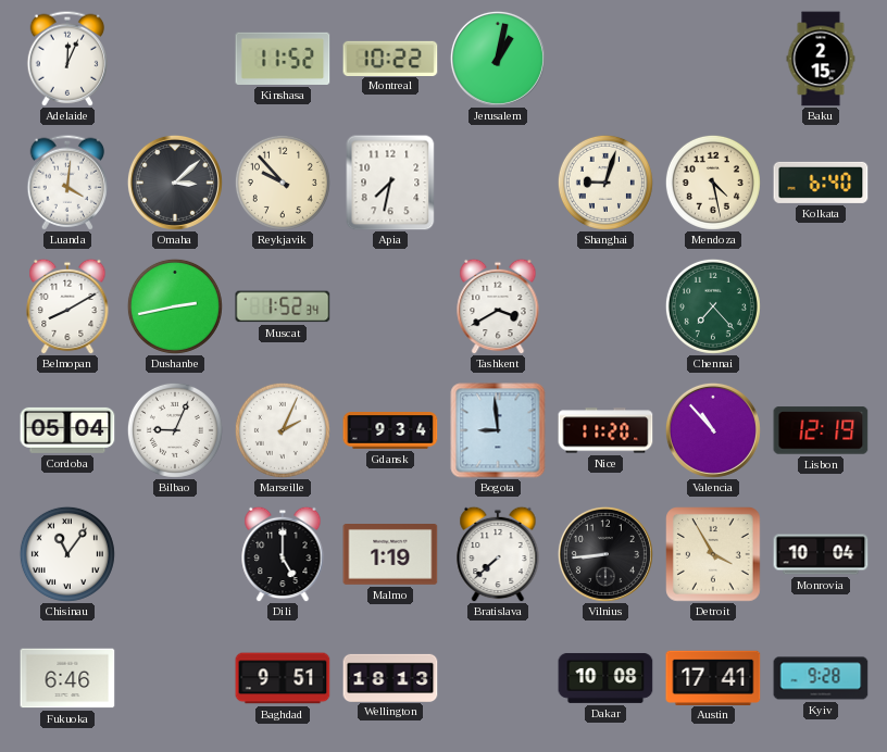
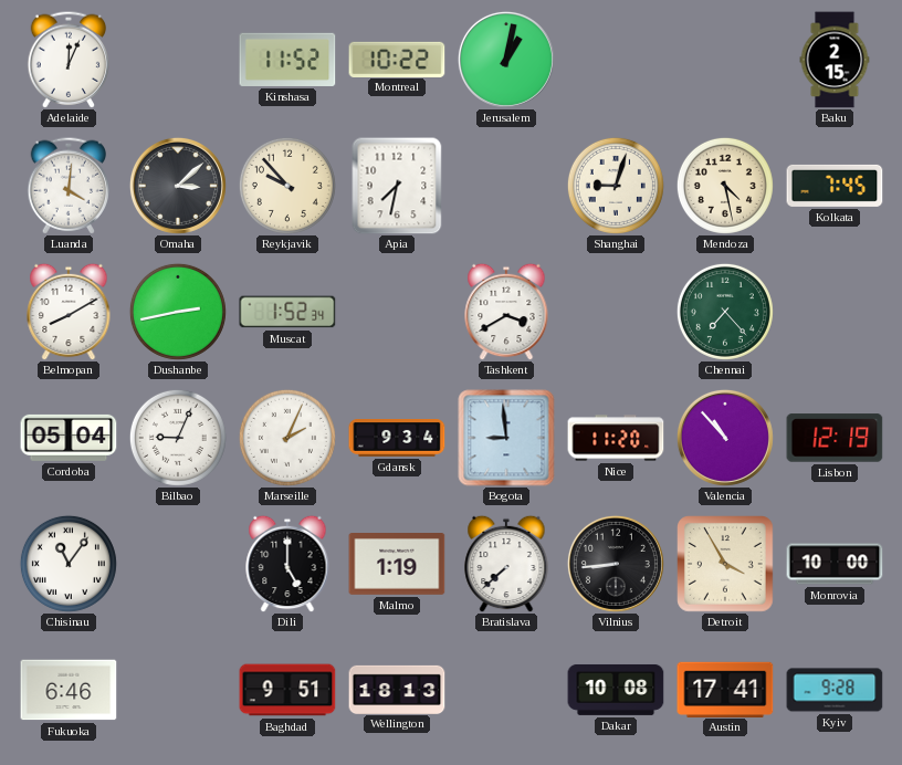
Kolkata: 6:40 -> 7:45 (835, 186)
Monrovia: 10:04 -> 10:00 (835, 564)
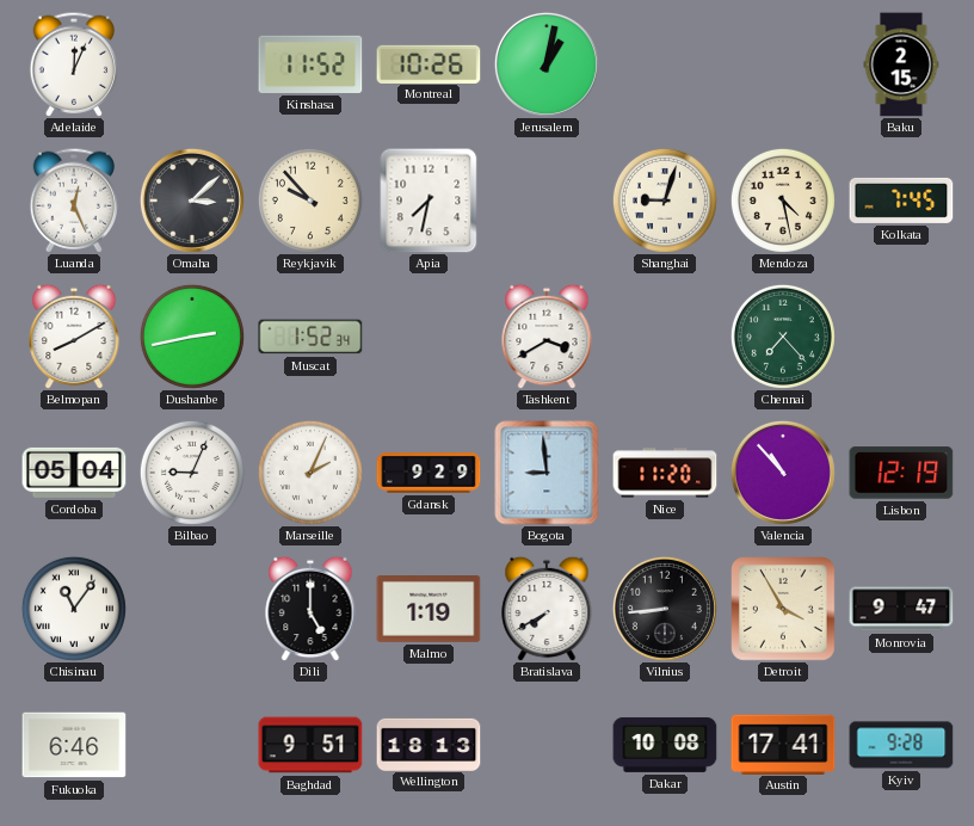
Montreal: 10:22 -> 10:26 (429, 63)
Luanda: 4:01 -> 12:26 (73, 201)
Gdansk: 9:34 -> 9:29 (429, 474)
Bratislava: 7:38 -> 7:40 (547, 609)
Monrovia: 10:00 -> 9:47 (901, 609)
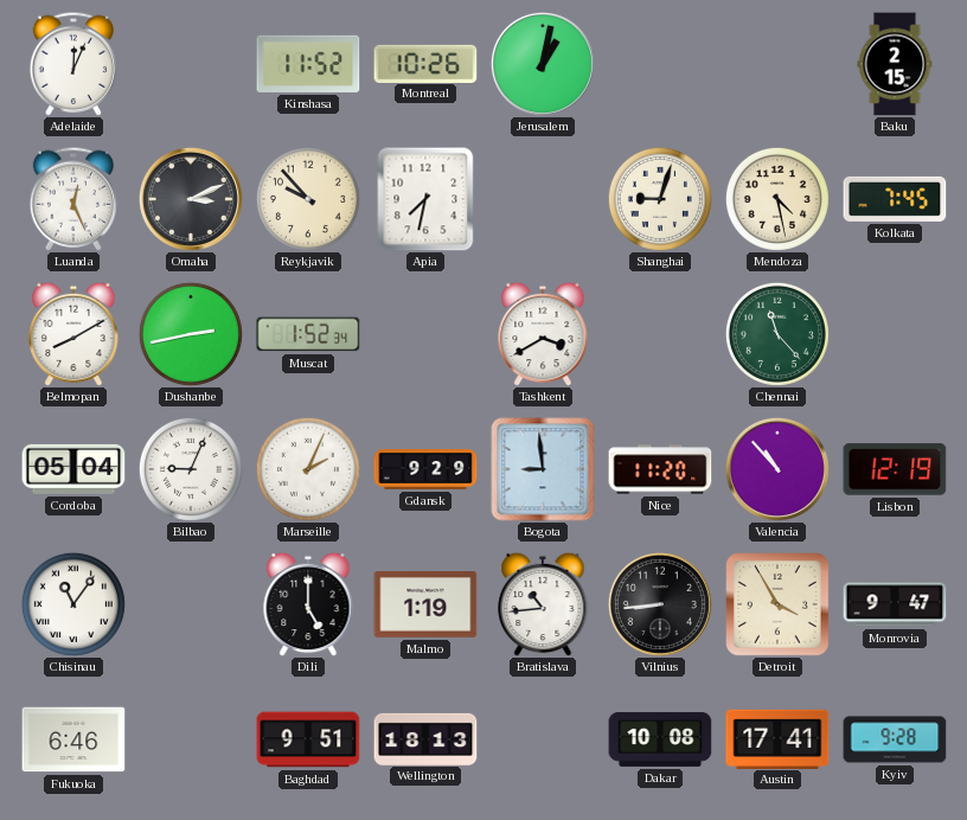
Omaha: 3:08 -> 3:11 (191, 199)
Chennai: 7:23 -> 11:23 (777, 334)
Bratislava: 7:40 -> 10:44 (543, 604)
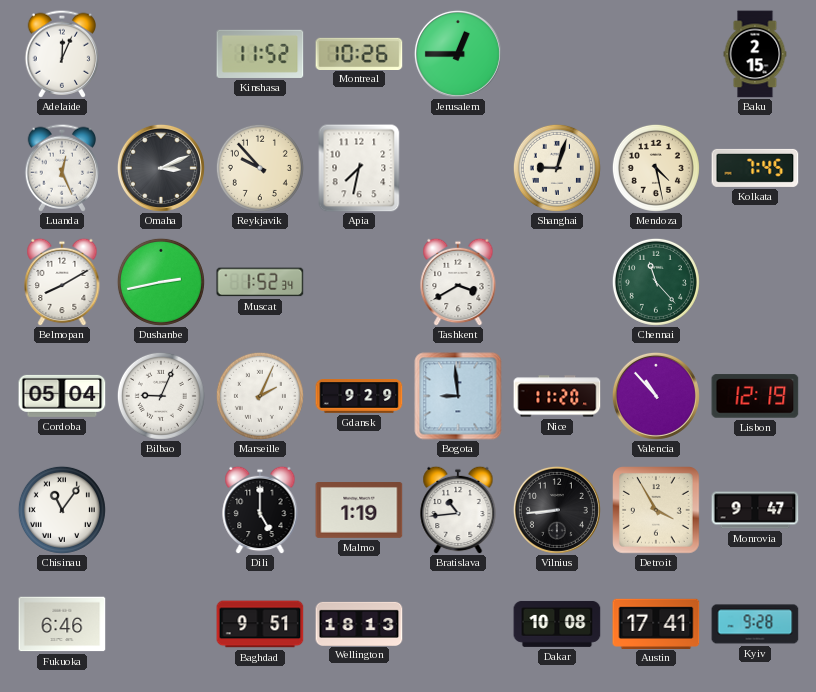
Jerusalem: 1:02 -> 12:45 (458, 54)
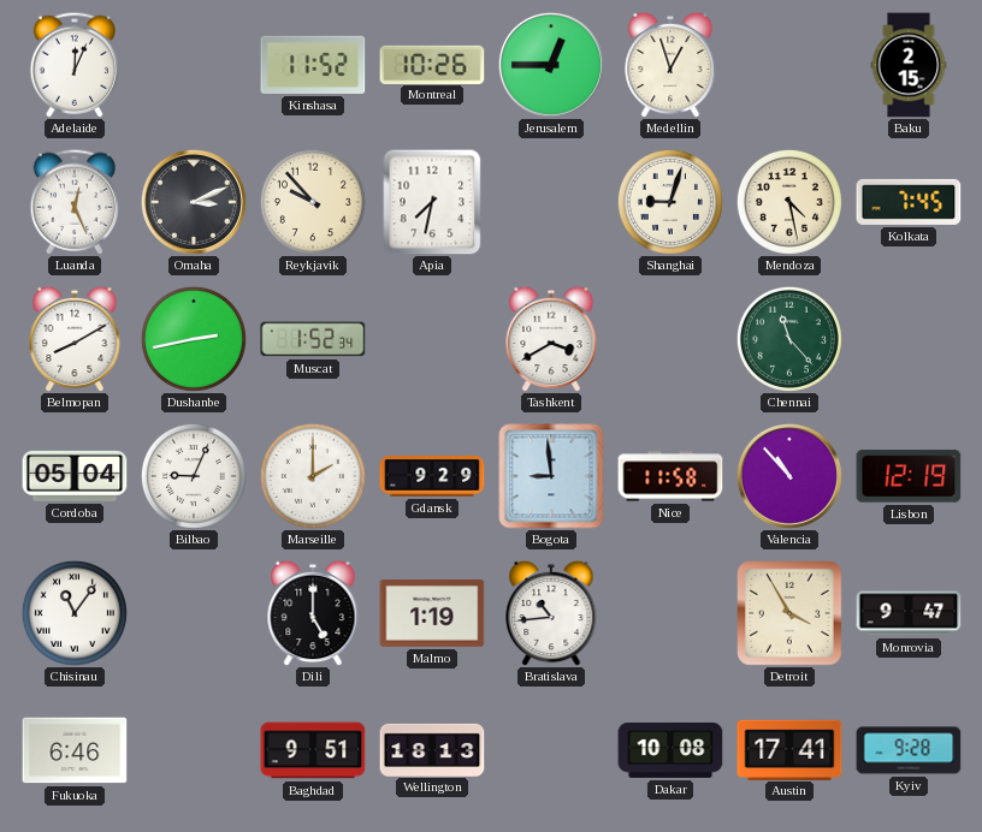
Medellin: none -> 12:57 (670, 65)
Marseille: 2:04 -> 2:00 (313, 476)
Nice: 11:20 -> 11:58 (670, 476)
Vilnius: 8:44 -> none (557, 510)
